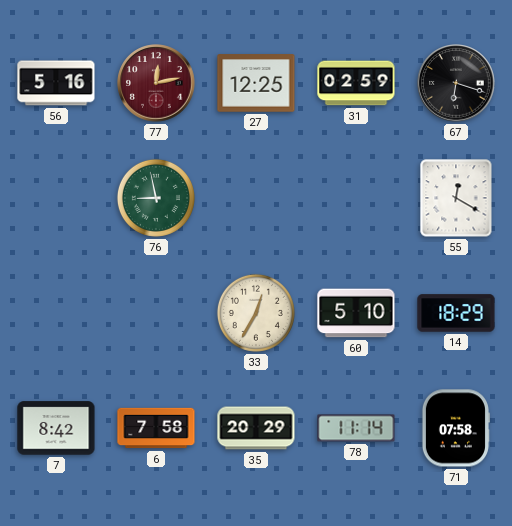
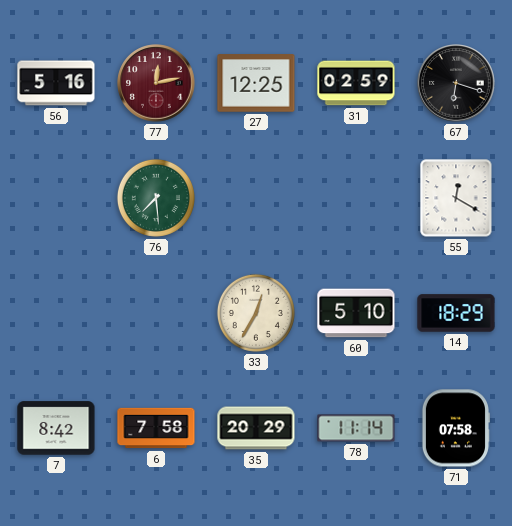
76: 8:58 -> 7:29 (156, 198)
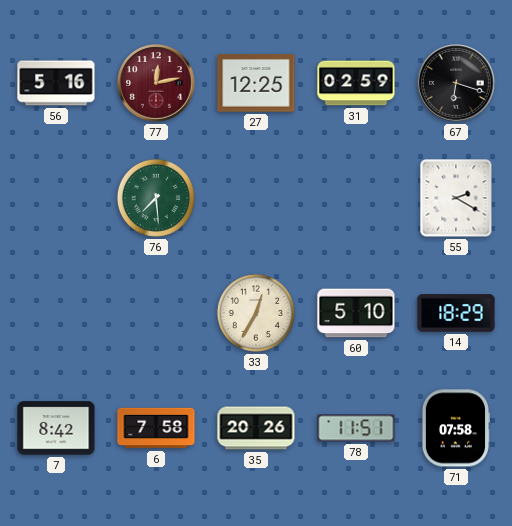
55: 12:20 -> 2:20 (456, 198)
35: 20:29 -> 20:26 (256, 428)
78: 11:14 -> 11:51 (356, 428)
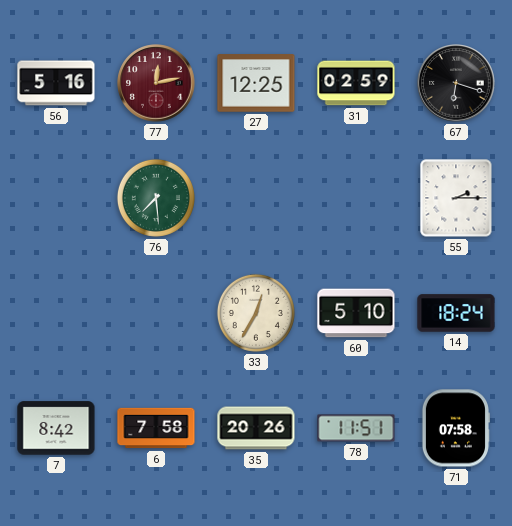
55: 2:20 -> 2:15 (456, 198)
14: 18:29 -> 18:24 (456, 313)
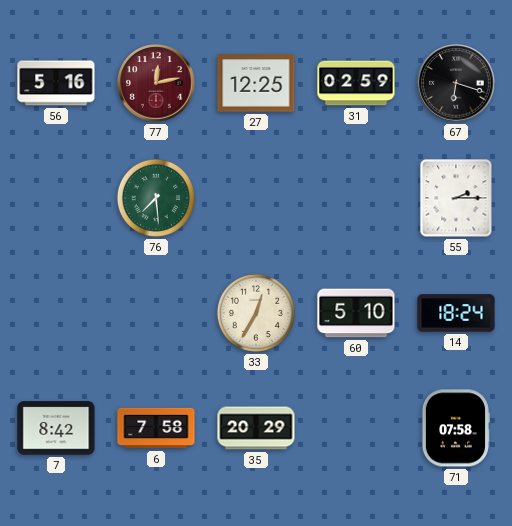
35: 20:26 -> 20:29 (256, 428)
78: 11:51 -> none (356, 428)
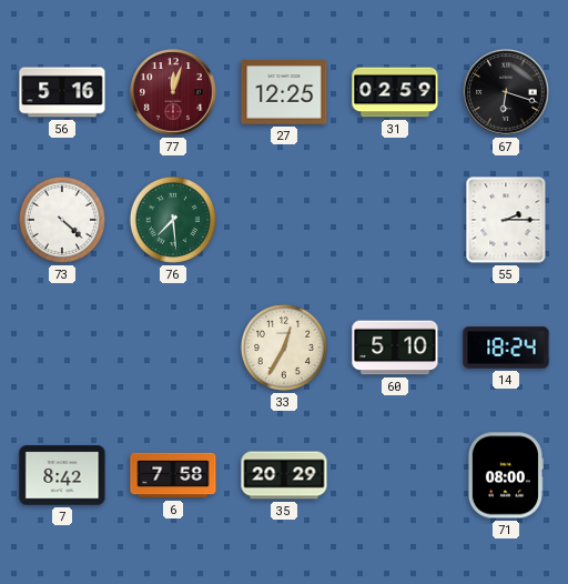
77: 12:13 -> 12:03 (173, 92)
73: none -> 4:22 (62, 220)
71: 07:58 -> 08:00 (505, 475)
